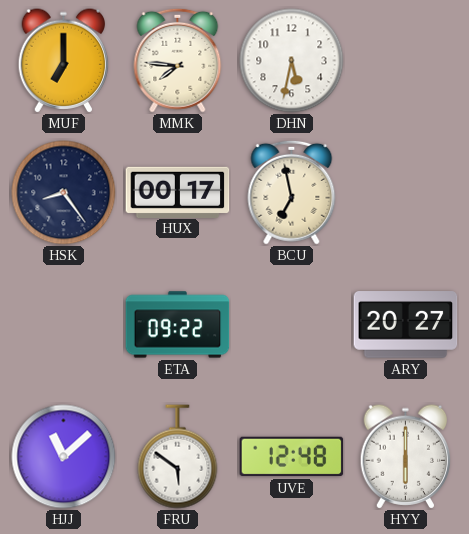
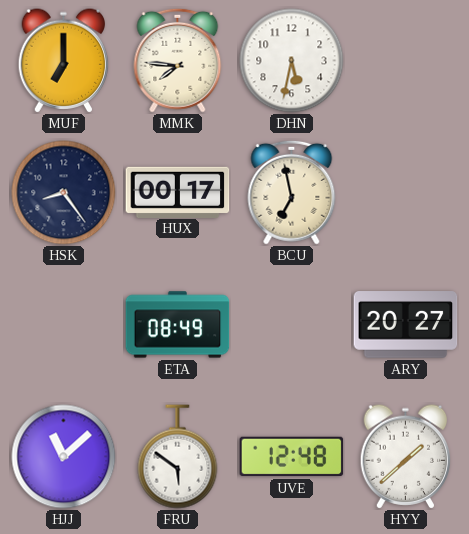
ETA: 09:22 -> 08:49 (178, 325)
HYY: 6:00 -> 1:38 (406, 457)
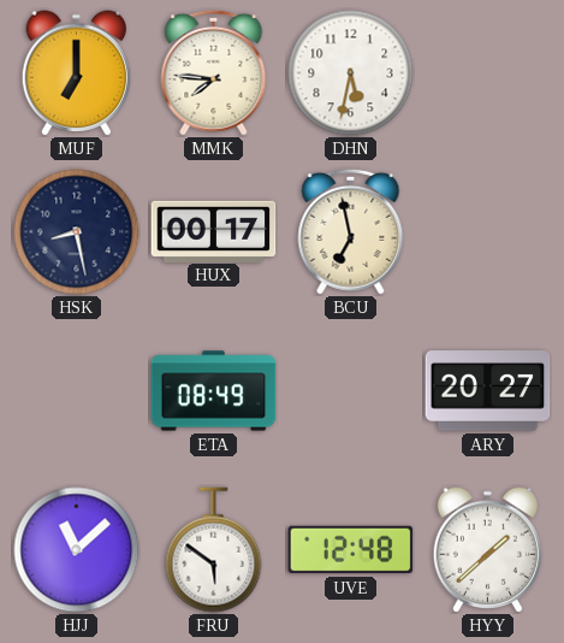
HSK: 8:24 -> 8:28 (77, 232)
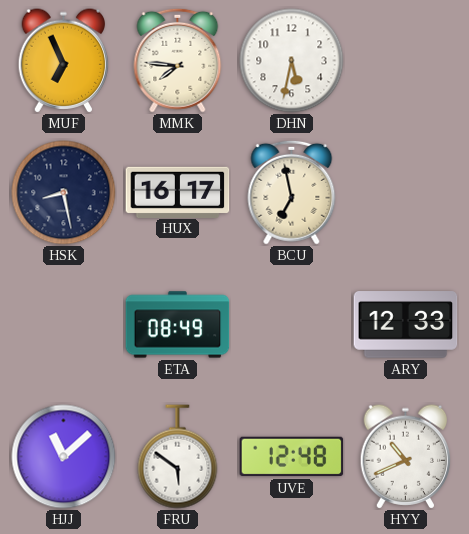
MUF: 7:00 -> 6:56 (64, 61)
HUX: 00:17 -> 16:17 (178, 192)
ARY: 20:27 -> 12:33 (406, 325)
HYY: 1:38 -> 10:41 (406, 457)
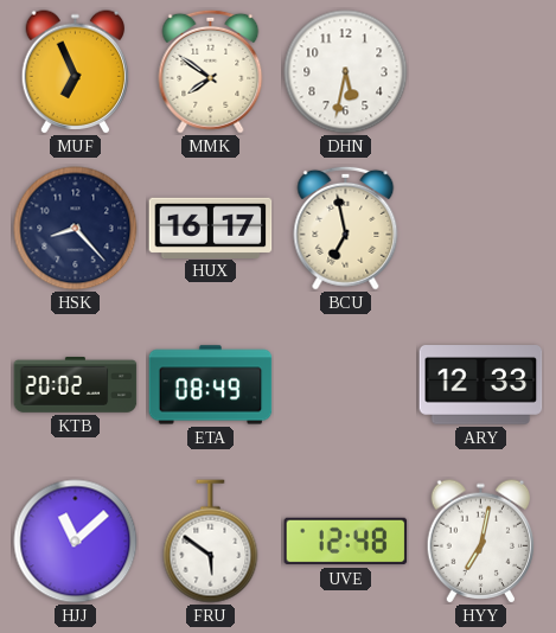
MMK: 7:46 -> 7:51 (211, 71)
HSK: 8:28 -> 8:23 (76, 229)
KTB: none -> 20:02 (76, 385)
HYY: 10:41 -> 7:02 (481, 542)
